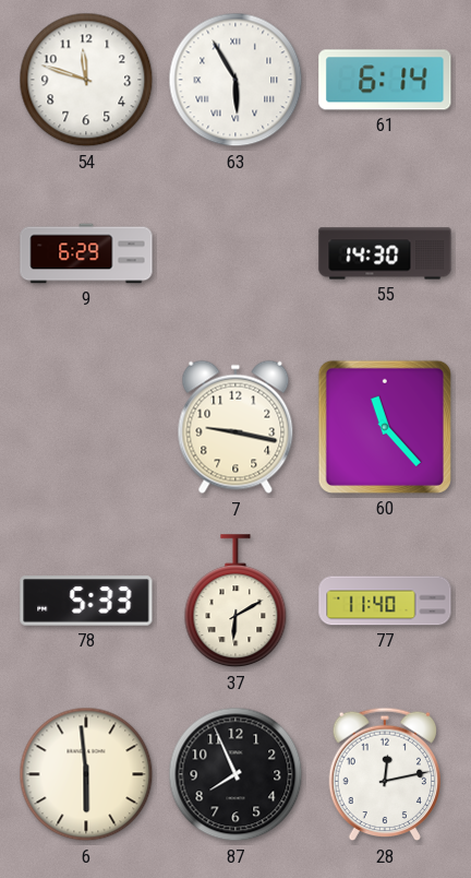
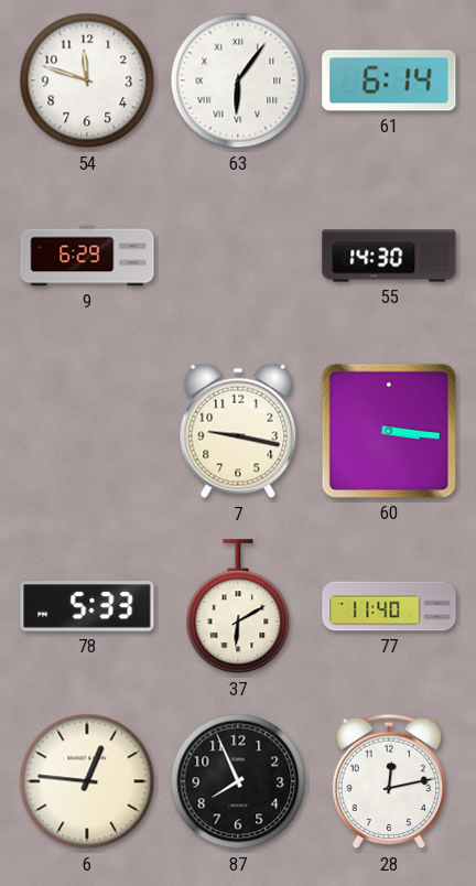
63: 5:55 -> 6:06 (238, 80)
60: 11:23 -> 3:16 (389, 431)
6: 5:59 -> 12:46 (87, 781)
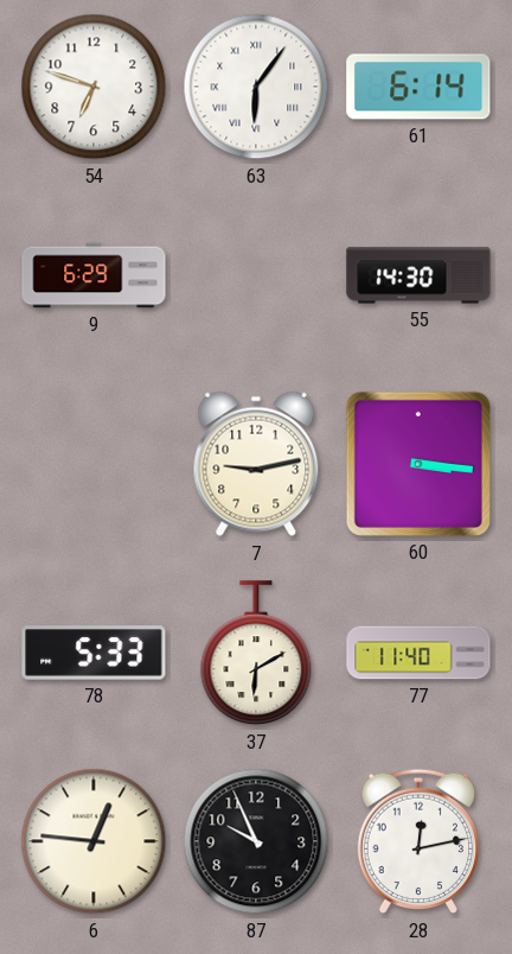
54: 11:48 -> 6:48 (94, 87)
7: 9:17 -> 9:13 (256, 464)
87: 7:56 -> 9:56 (256, 841)
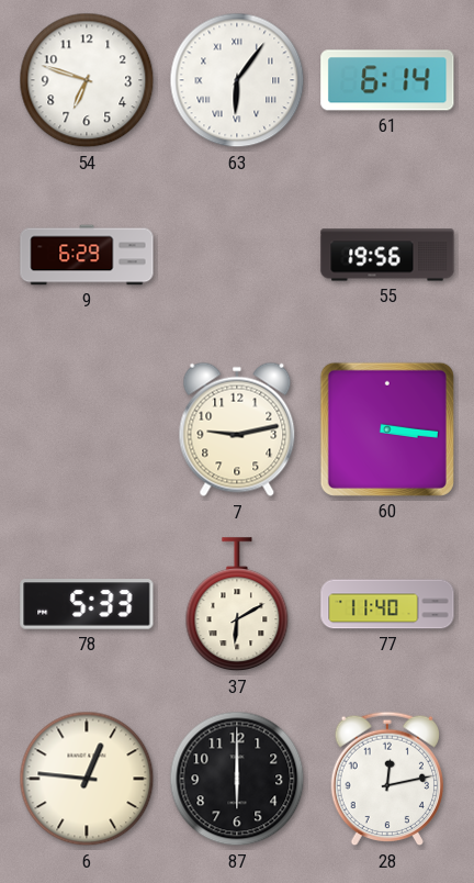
55: 14:30 -> 19:56 (387, 255)
87: 9:56 -> 6:00 (237, 779)
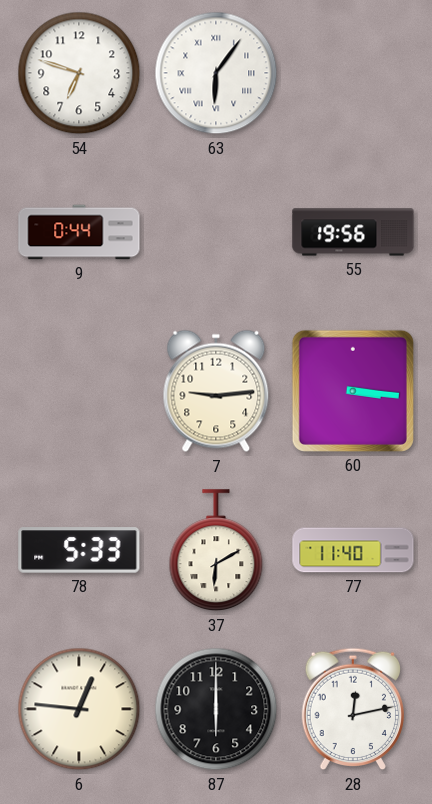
61: 6:14 -> none (387, 80)
9: 6:29 -> 0:44 (79, 232)
7: 9:13 -> 9:14 (216, 391)
